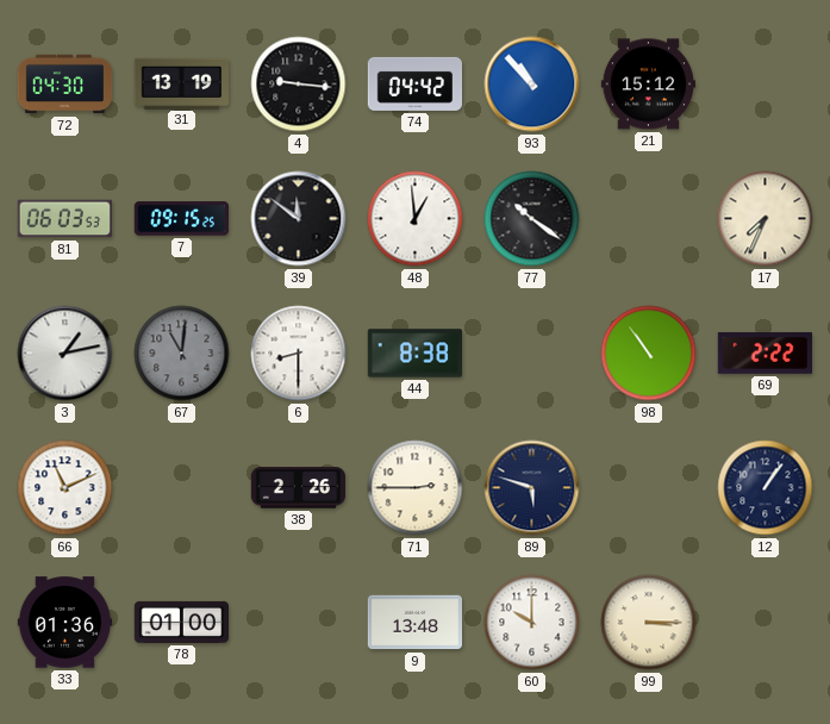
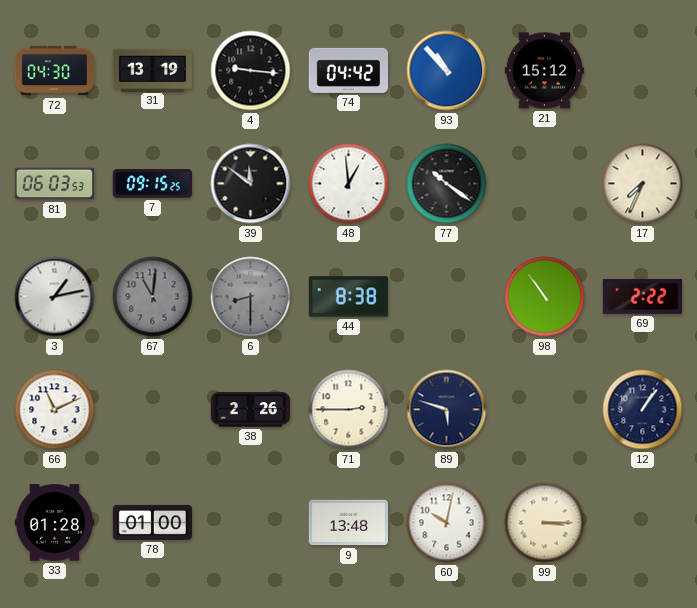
6 dial: white -> grey (251, 297)
33: 01:36 -> 01:28 (55, 523)
60: 10:00 -> 10:02 (447, 523)
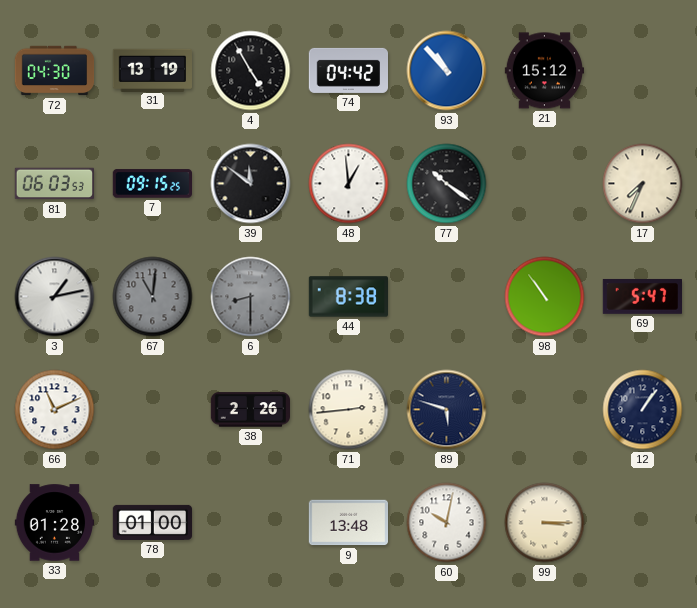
4: 9:16 -> 4:55 (251, 71)
69: 2:22 -> 5:47 (642, 296)
71: 2:45 -> 2:44 (349, 410)
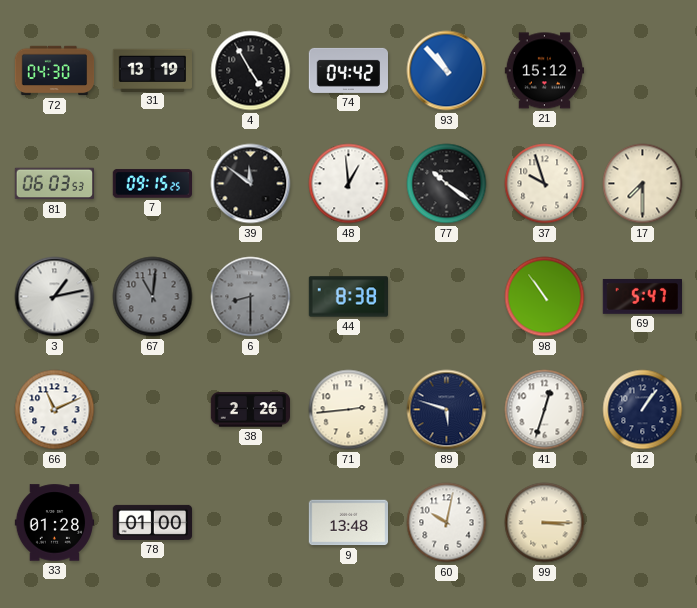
37: none -> 9:57 (545, 184)
17: 7:34 -> 7:30 (643, 184)
41: none -> 12:33 (545, 410)
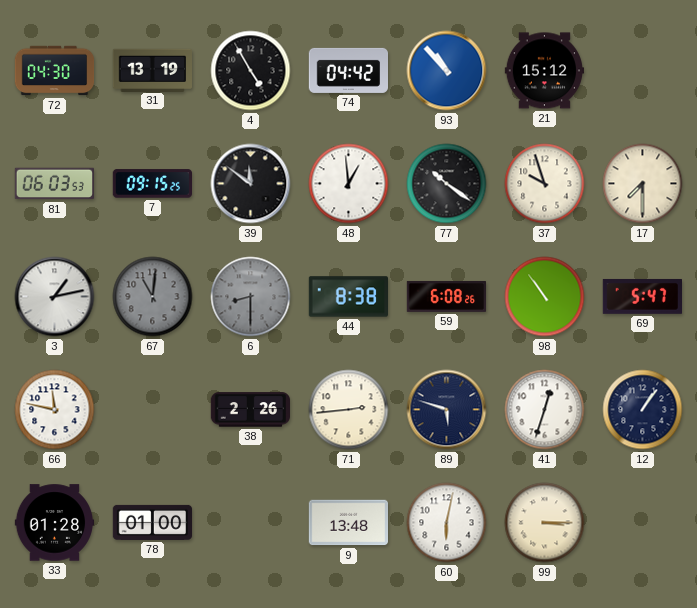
59: none -> 6:08 (447, 296)
66: 11:11 -> 11:47 (55, 410)
60: 10:02 -> 6:02 (447, 523)
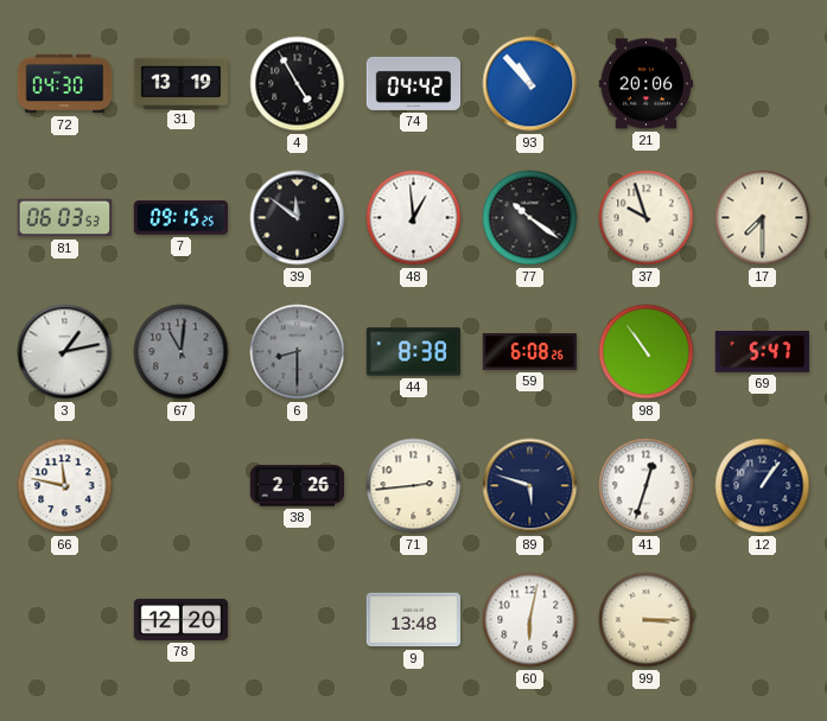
21: 15:12 -> 20:06 (645, 84)
33: 01:28 -> none (55, 523)
78: 01:00 -> 12:20 (182, 619)
